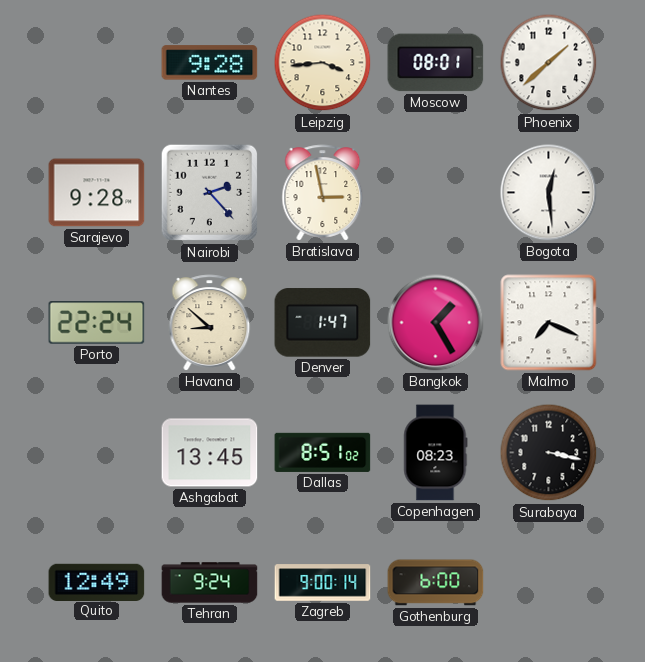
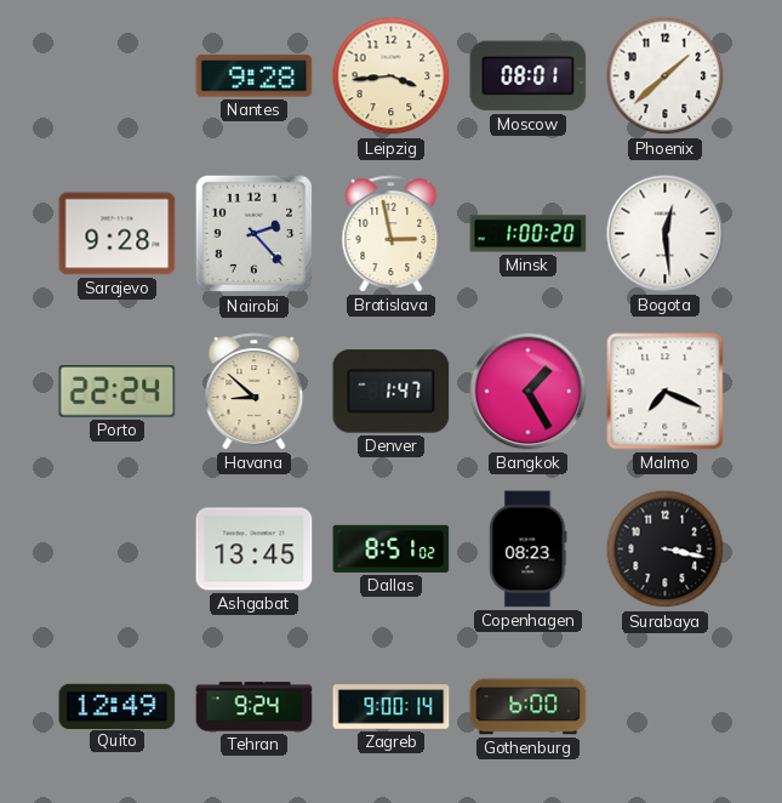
Minsk: none -> 1:00 (529, 234)
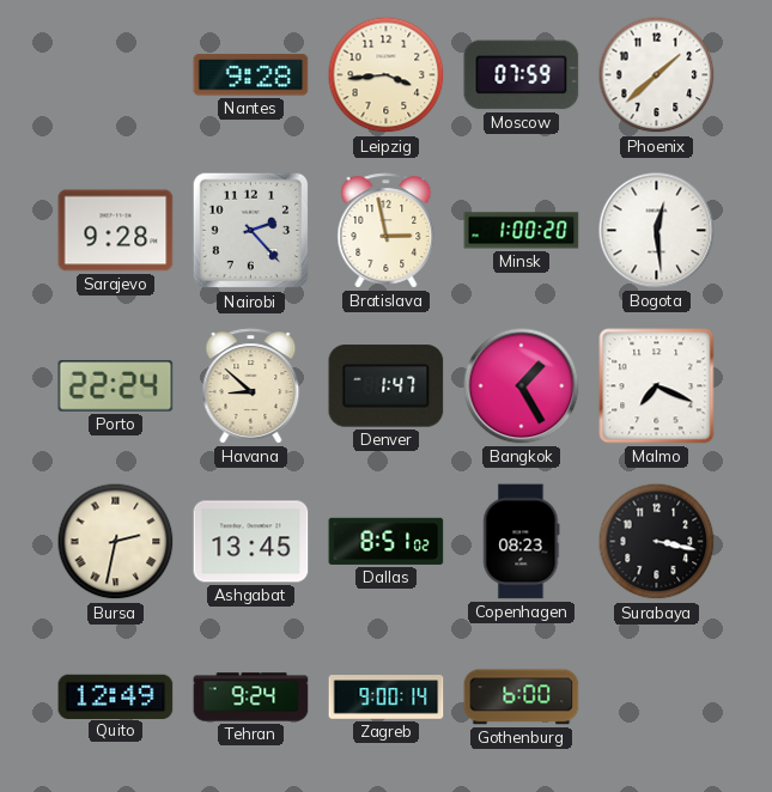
Moscow: 08:01 -> 07:59 (522, 75)
Bursa: none -> 2:32 (116, 542)
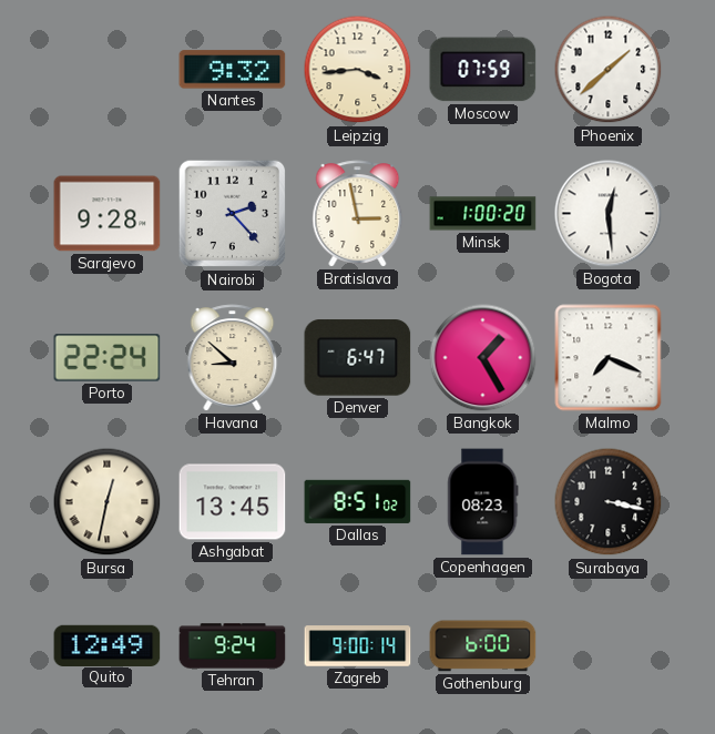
Nantes: 9:28 -> 9:32 (233, 70)
Denver: 1:47 -> 6:47 (358, 358)
Bursa: 2:32 -> 12:32 (108, 502)
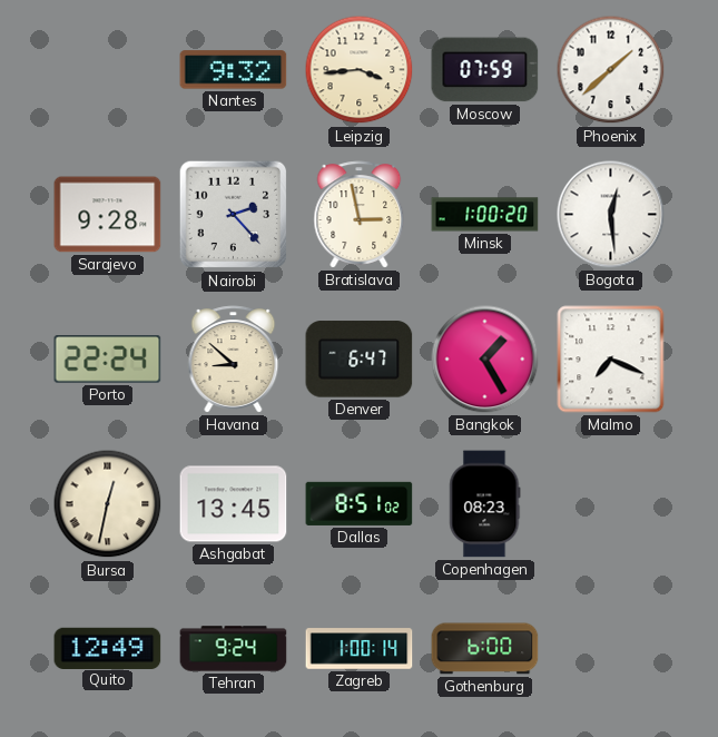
Surabaya: 3:17 -> none (609, 502)
Zagreb: 9:00 -> 1:00 (360, 649)
